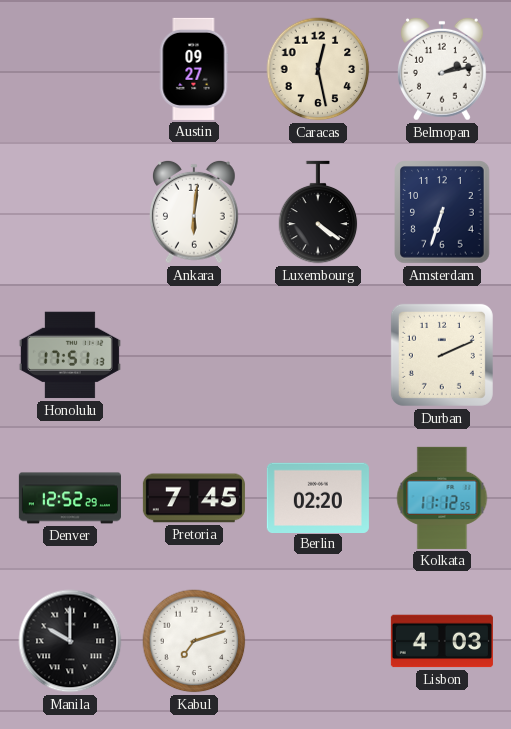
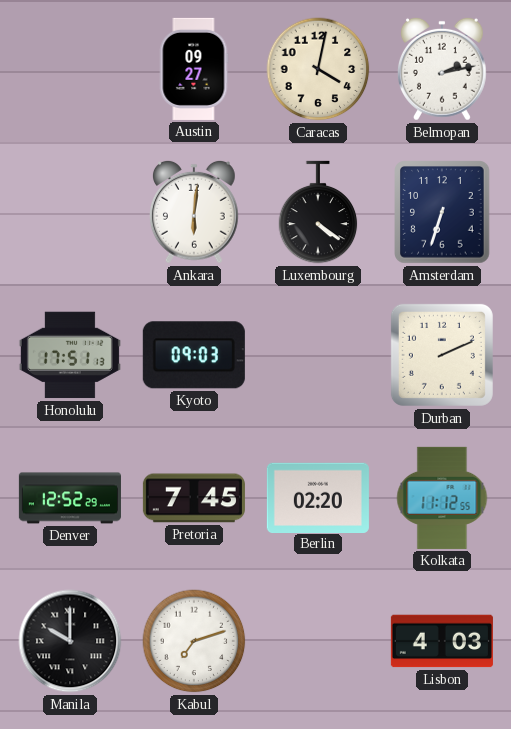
Caracas: 12:28 -> 4:02 (318, 69)
Kyoto: none -> 09:03 (194, 355)
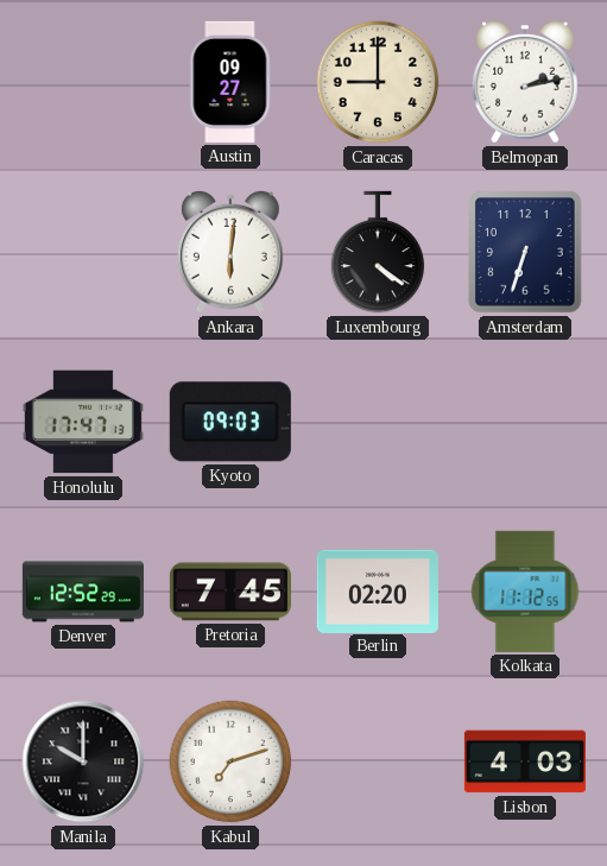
Caracas: 4:02 -> 9:00 (378, 82)
Honolulu: 17:51 -> 17:47 (83, 422)
Durban: 2:11 -> none (442, 355)
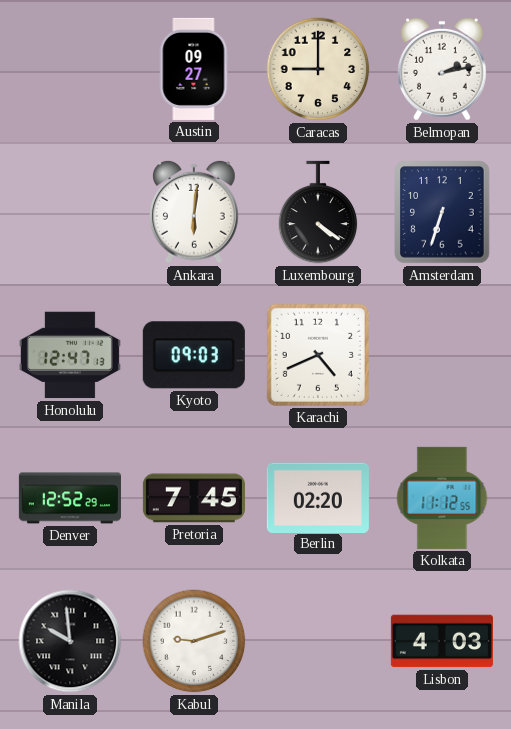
Honolulu: 17:47 -> 12:47 (70, 355)
Karachi: none -> 4:41 (318, 355)
Manila: 10:00 -> 9:59 (70, 641)
Kabul: 7:12 -> 9:12 (194, 641)
